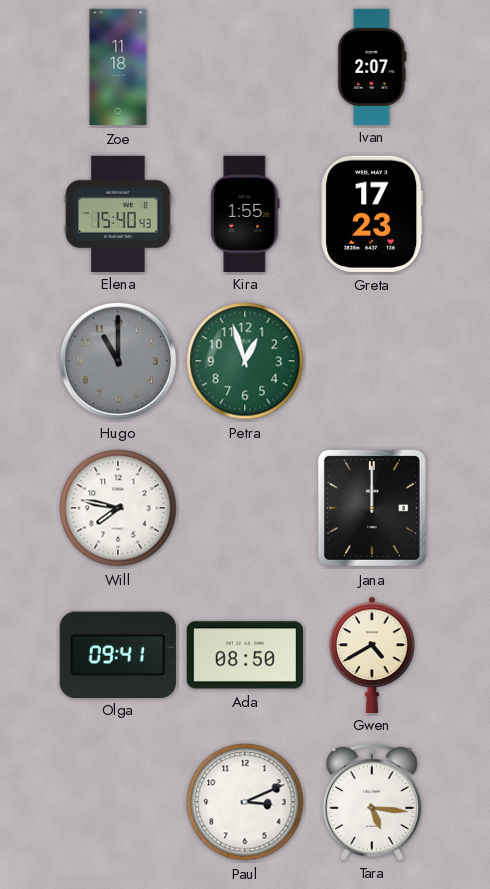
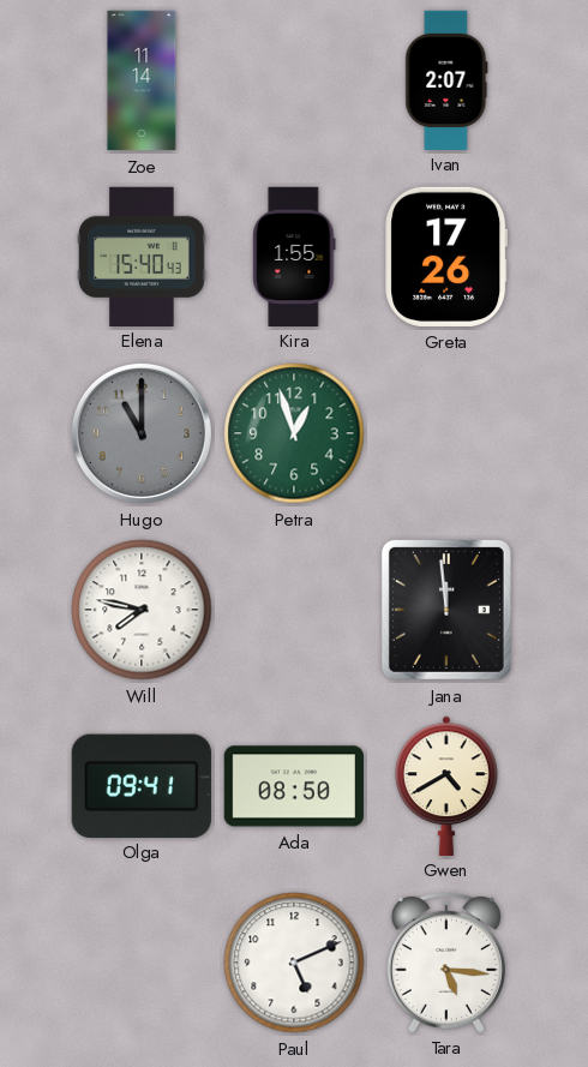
Zoe: 11:18 -> 11:14 (142, 80)
Greta: 17:23 -> 17:26 (446, 257)
Jana: 12:00 -> 11:59 (446, 610)
Paul: 3:11 -> 5:11 (294, 963)
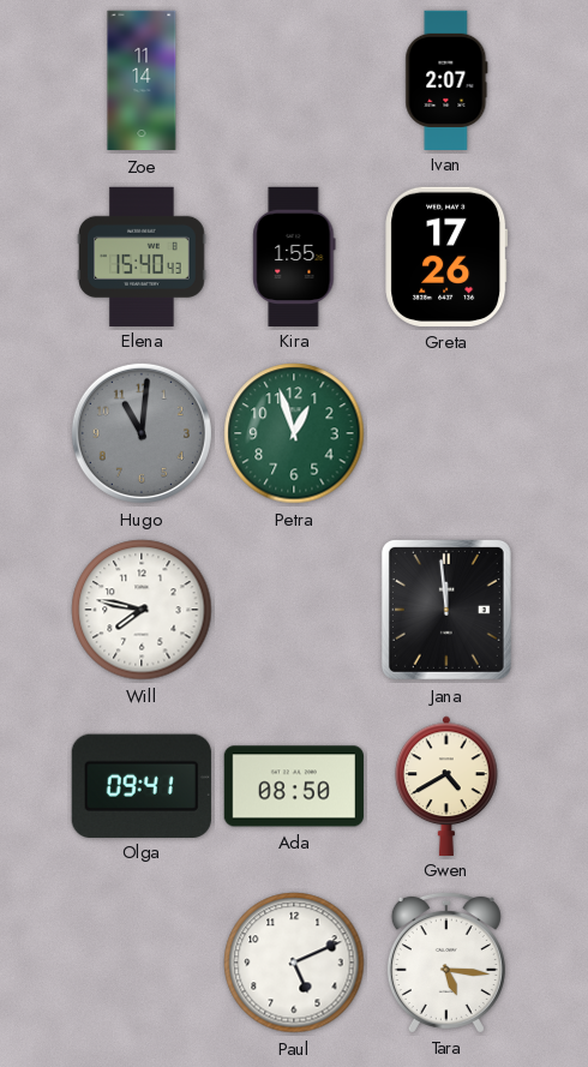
Hugo: 11:00 -> 11:01 (142, 433)
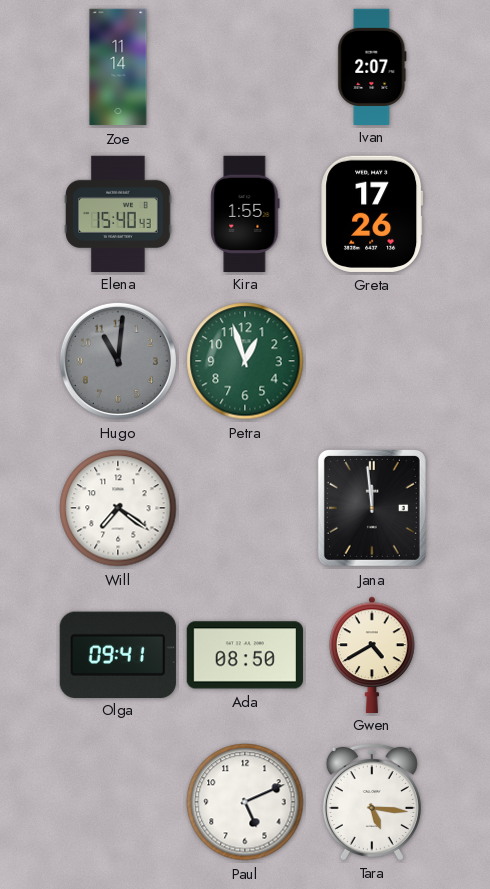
Will: 7:47 -> 7:21 (118, 508)
